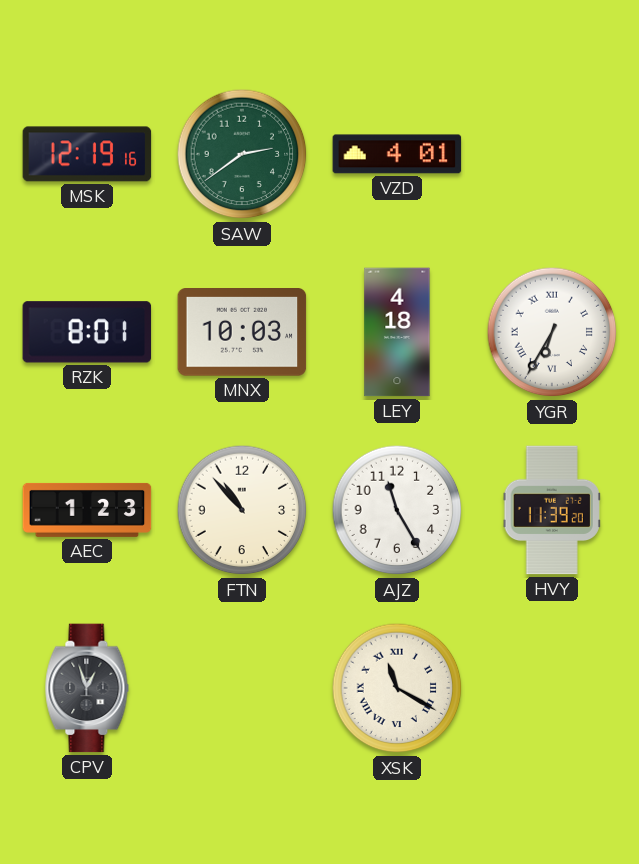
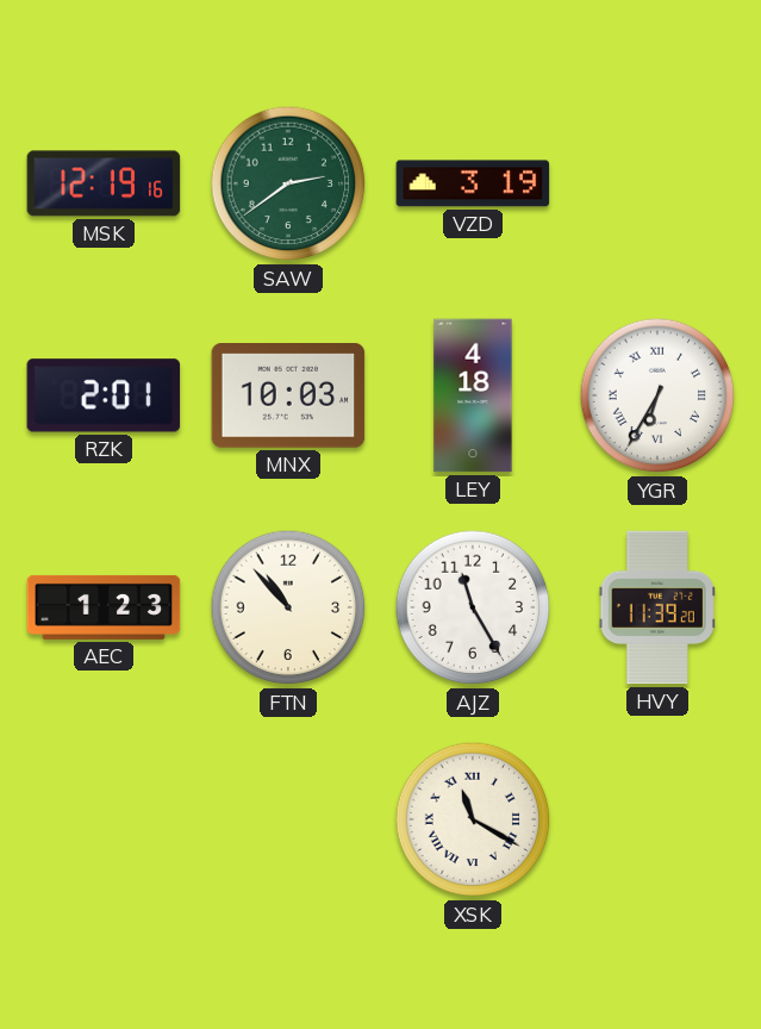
VZD: 4:01 -> 3:19 (473, 183)
RZK: 8:01 -> 2:01 (104, 395)
CPV: 12:57 -> none (87, 688)
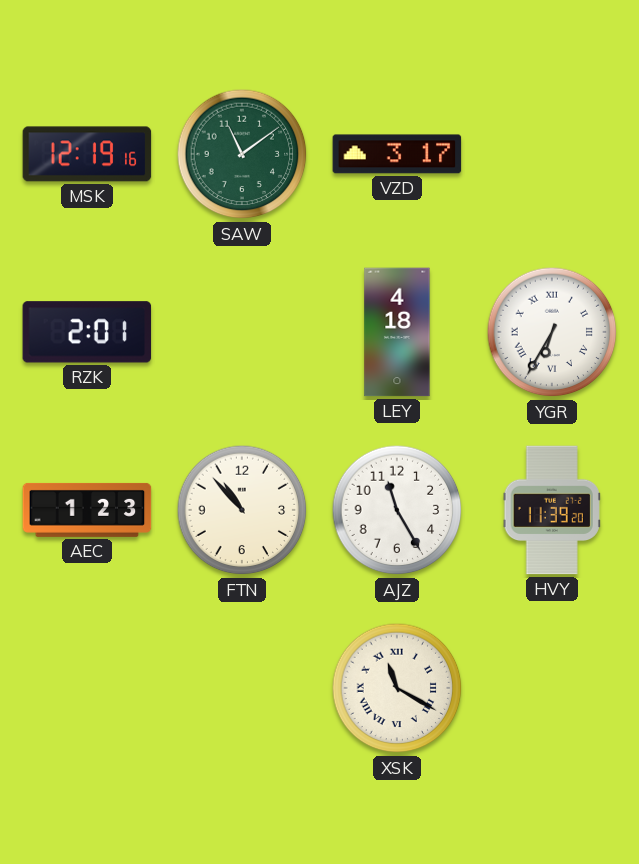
SAW: 2:39 -> 11:09 (242, 154)
VZD: 3:19 -> 3:17 (397, 154)
MNX: 10:03 -> none (288, 397)
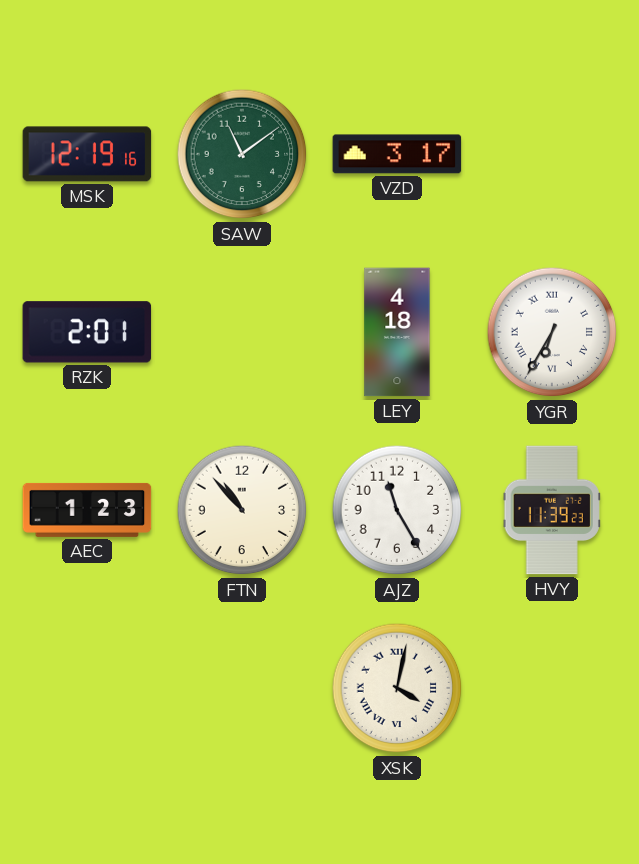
HVY: 11:39:20 -> 11:39:23 (552, 510)
XSK: 11:20 -> 4:02 (397, 688)
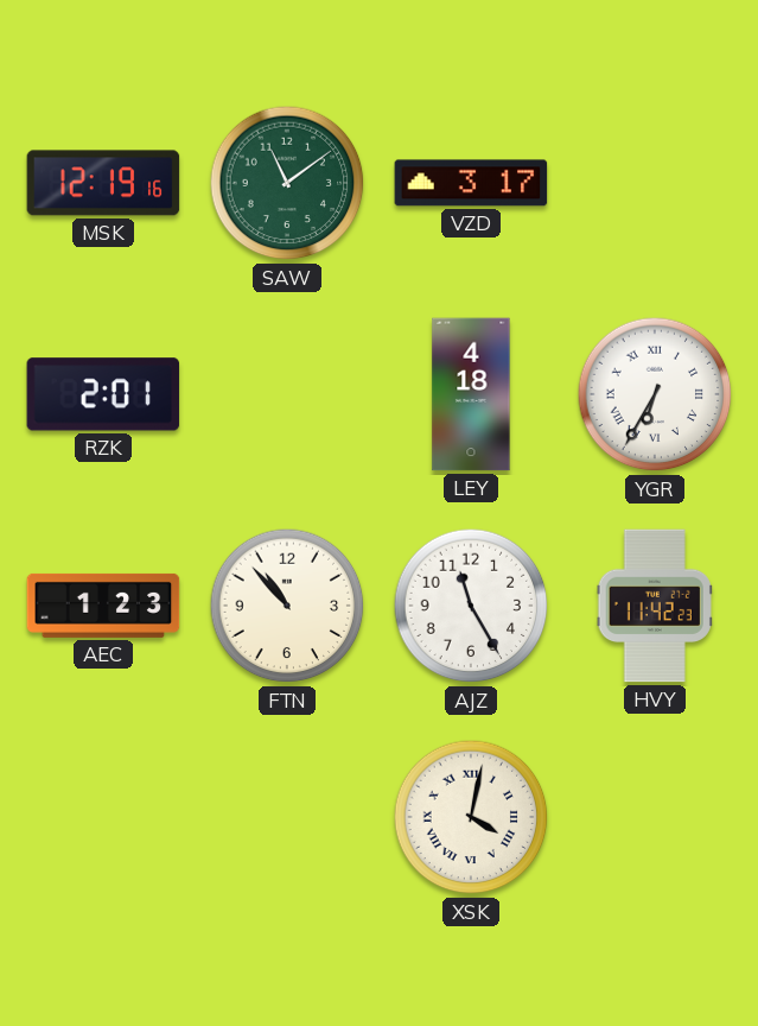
HVY: 11:39 -> 11:42 (655, 606)
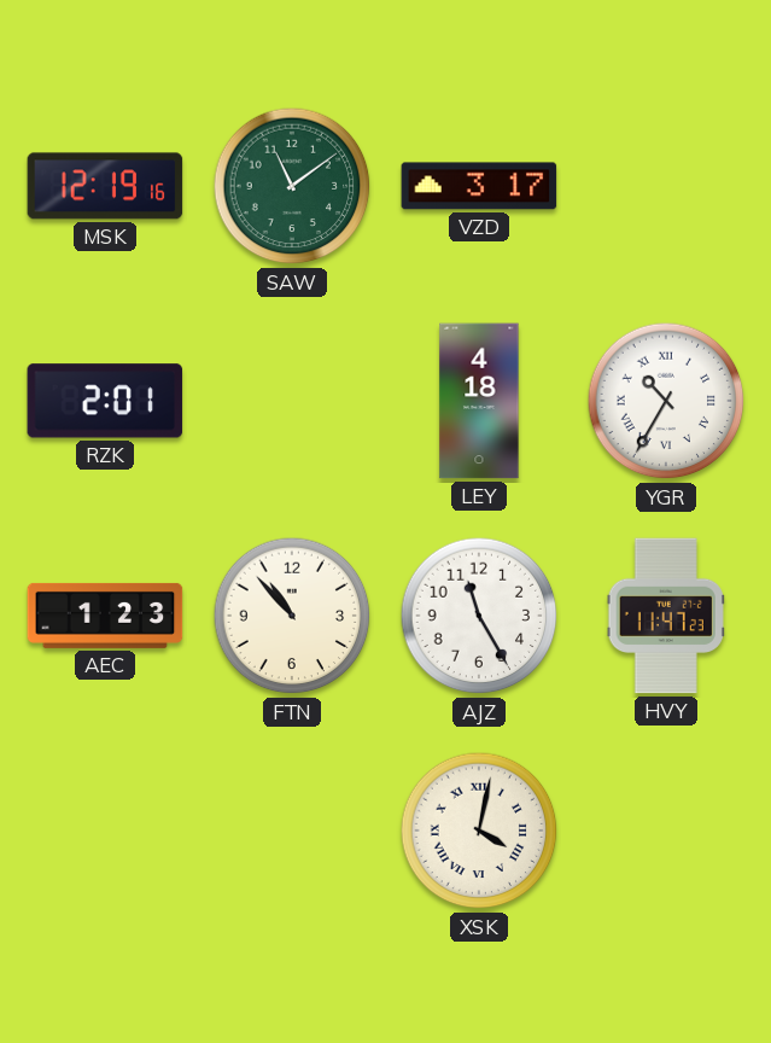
YGR: 6:35 -> 10:35 (666, 401)
HVY: 11:42 -> 11:47 (666, 616)
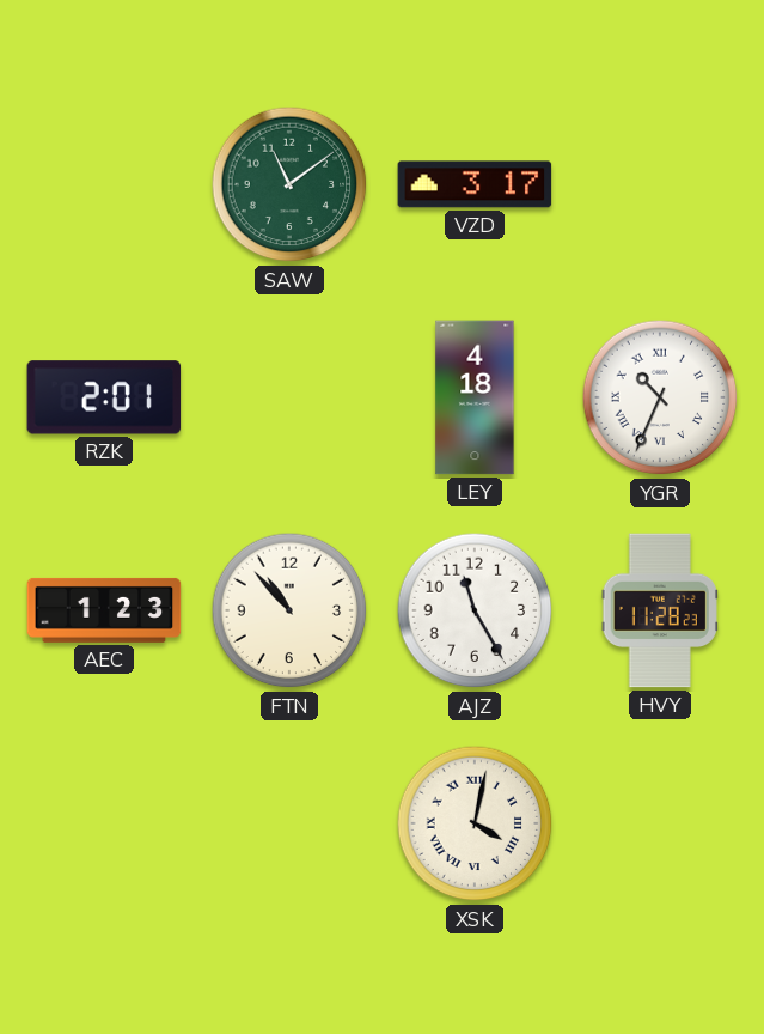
MSK: 12:19 -> none (105, 186)
YGR: 10:35 -> 10:34 (660, 397)
HVY: 11:47 -> 11:28 (660, 610)
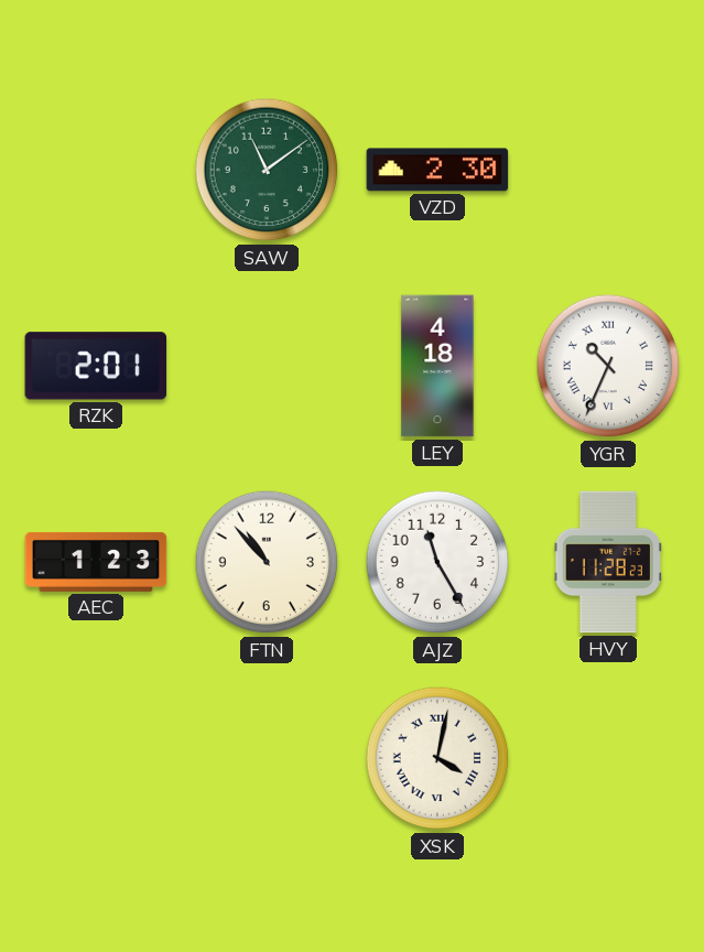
VZD: 3:17 -> 2:30 (437, 170)
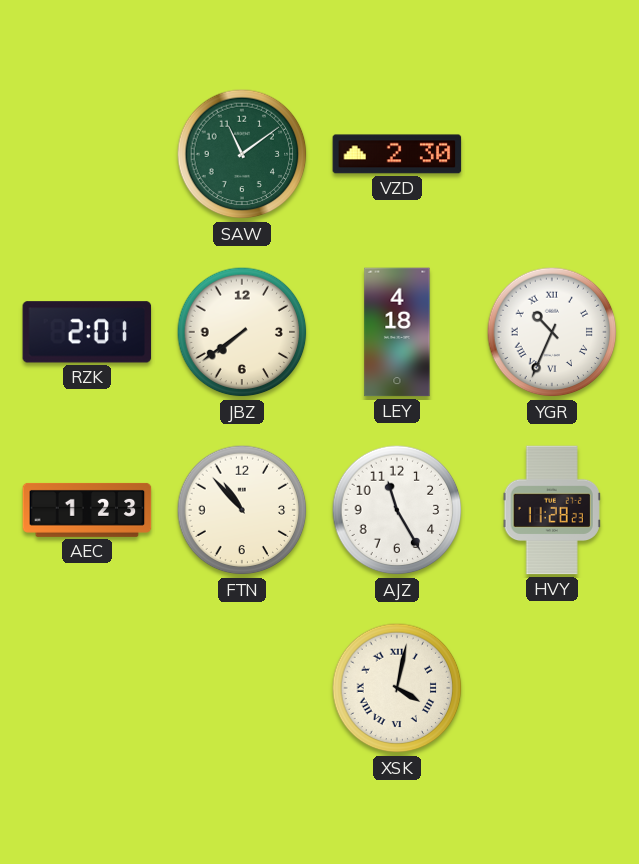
JBZ: none -> 7:39 (242, 332)
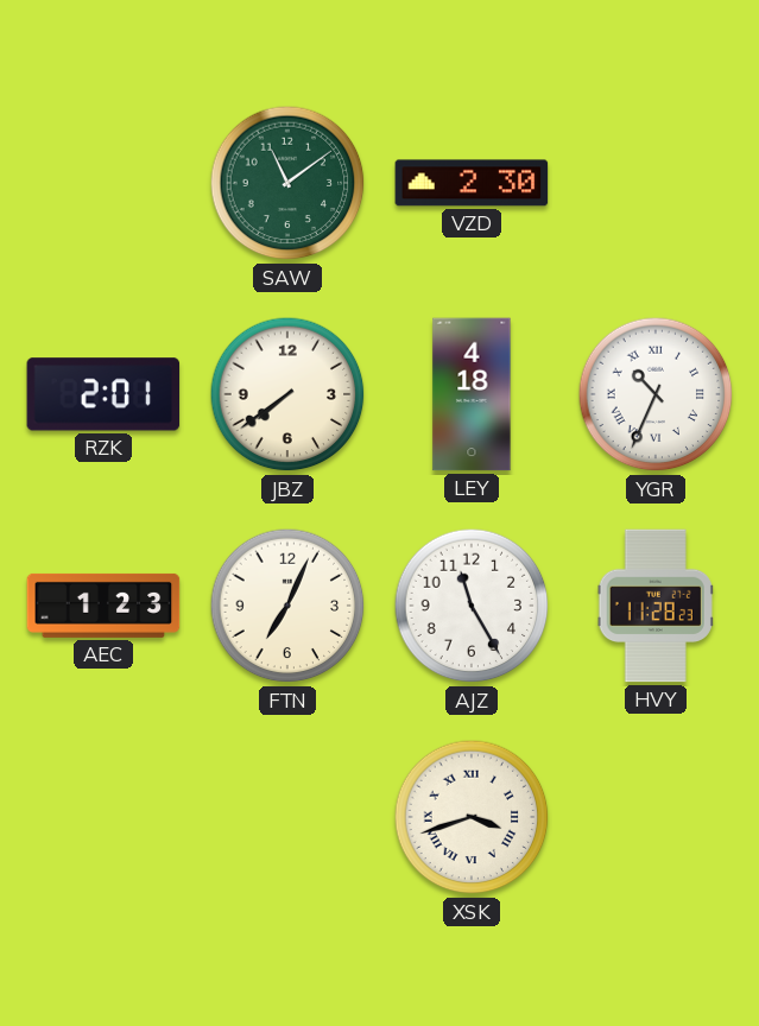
FTN: 10:53 -> 7:04 (287, 606)
XSK: 4:02 -> 3:42 (472, 817)
